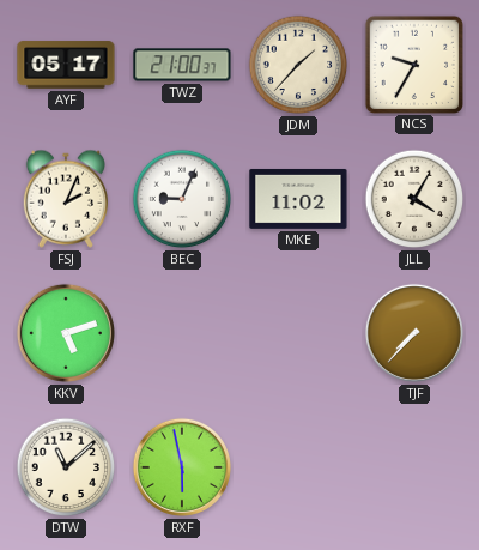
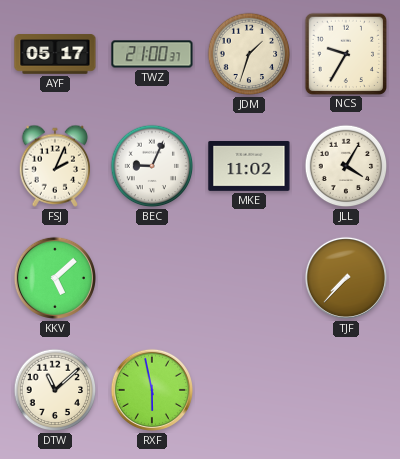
JDM: 1:37 -> 1:33 (249, 54)
KKV: 5:12 -> 5:08 (55, 278)
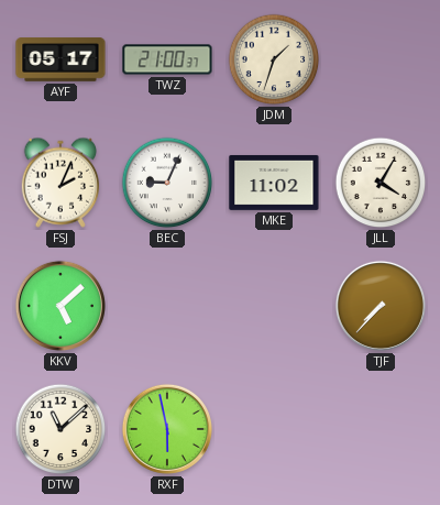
NCS: 9:35 -> none (345, 53)
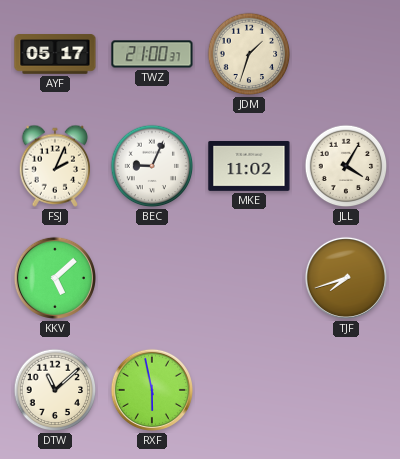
TJF: 7:37 -> 7:42 (346, 278)
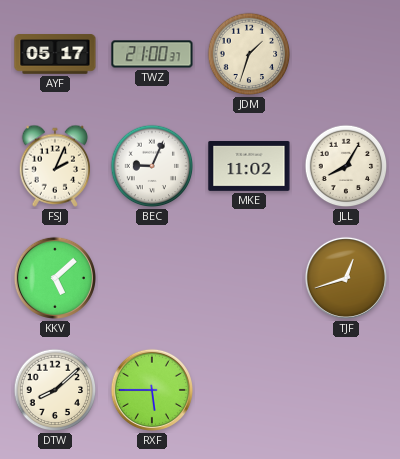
JLL: 4:05 -> 8:05 (346, 166)
TJF: 7:42 -> 12:42 (346, 278)
DTW: 11:08 -> 8:08 (55, 390)
RXF: 5:58 -> 5:45 (152, 390)
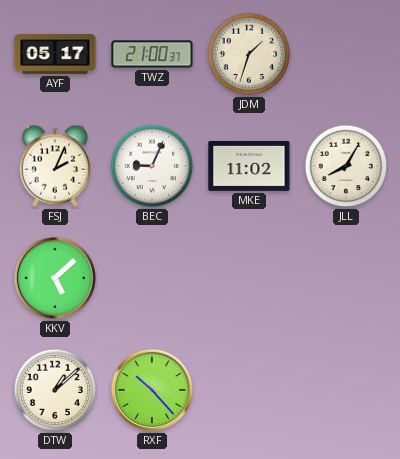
TJF: 12:42 -> none (346, 278)
DTW: 8:08 -> 1:08 (55, 390)
RXF: 5:45 -> 10:23 (152, 390)
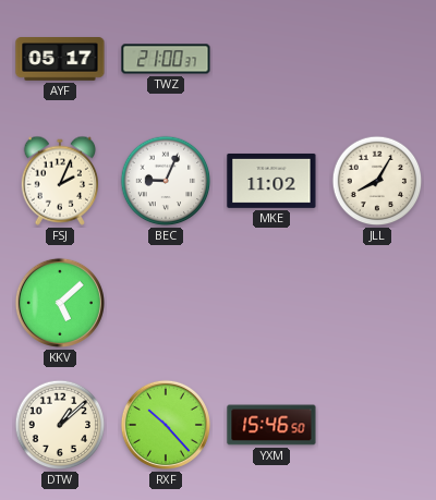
JDM: 1:33 -> none (249, 54)
YXM: none -> 15:46 (271, 425)
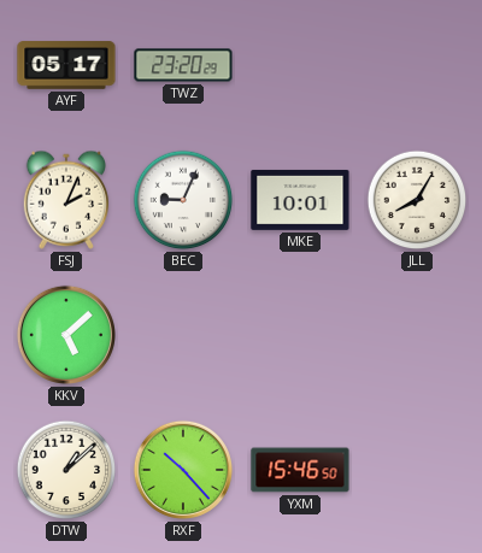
TWZ: 21:00 -> 23:20 (183, 65)
MKE: 11:02 -> 10:01 (300, 200)
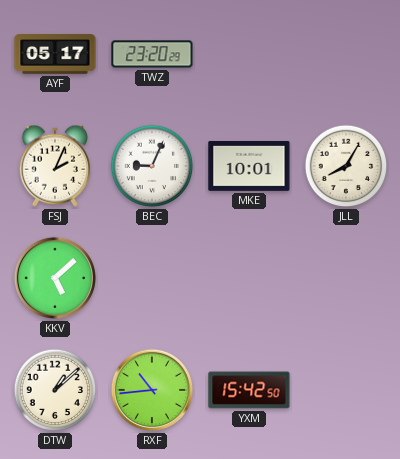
RXF: 10:23 -> 10:44 (152, 390)
YXM: 15:46 -> 15:42 (249, 390)
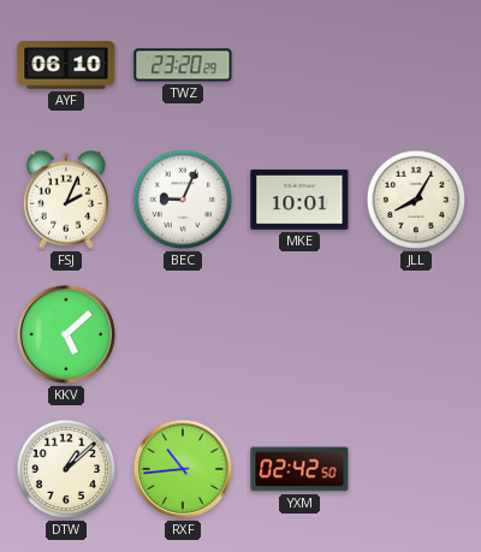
AYF: 05:17 -> 06:10 (66, 65)
YXM: 15:42 -> 02:42 (299, 469)
